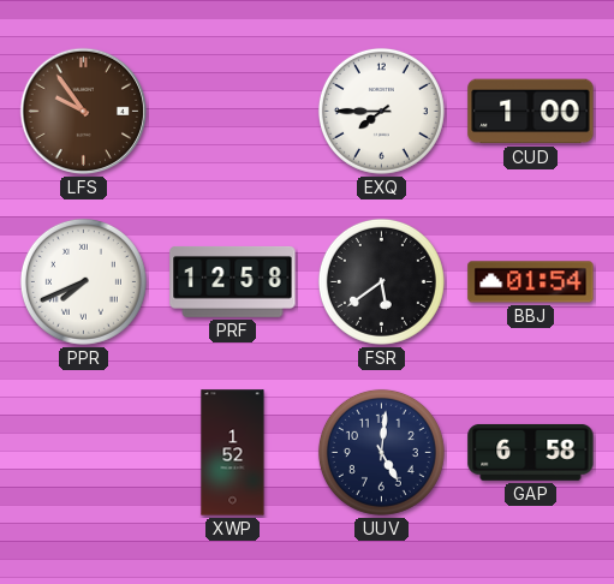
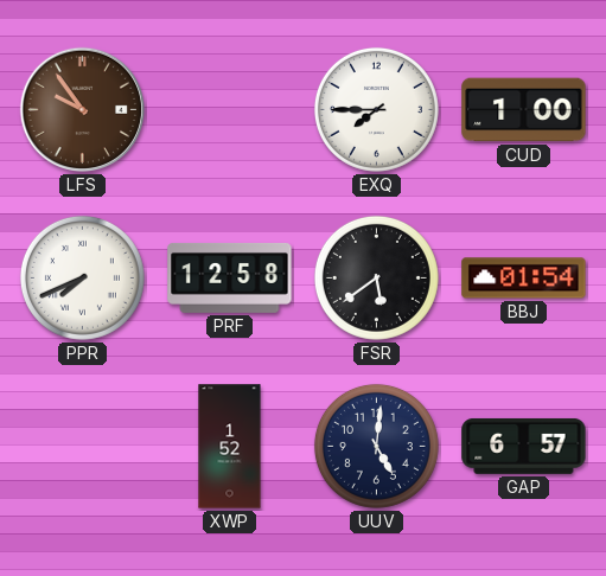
GAP: 6:58 -> 6:57 (524, 446)
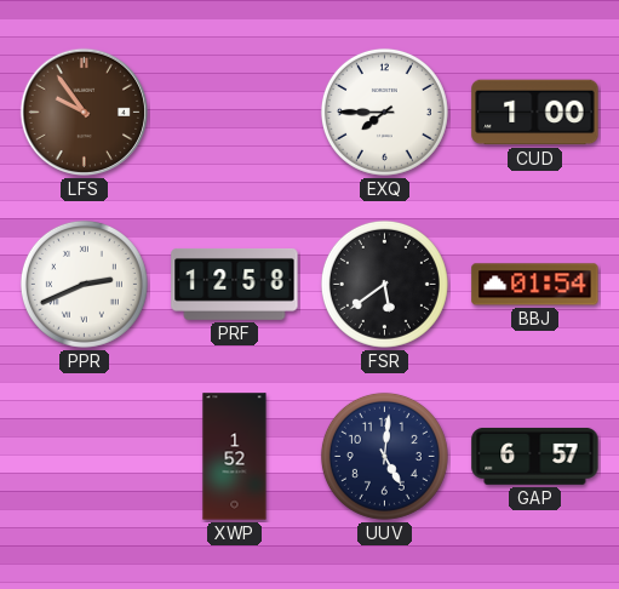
PPR: 7:41 -> 2:41 (84, 284)
